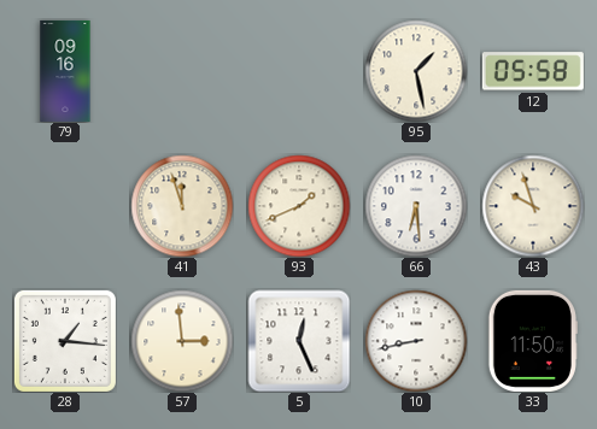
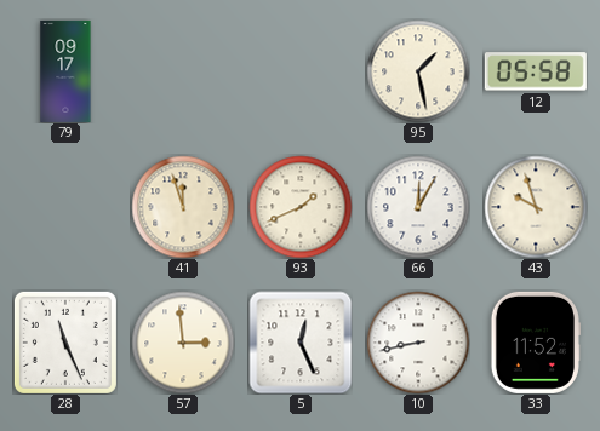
79: 09:16 -> 09:17 (65, 71)
66: 6:29 -> 12:05 (418, 207)
28: 1:16 -> 11:26 (65, 343)
33: 11:50 -> 11:52 (536, 343)
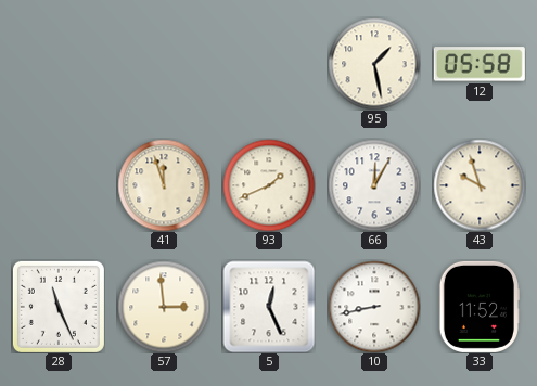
79: 09:17 -> none (65, 71)
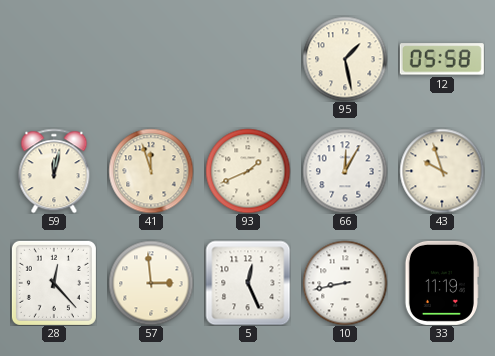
59: none -> 12:02 (54, 171)
28: 11:26 -> 12:23 (54, 283)
33: 11:52 -> 11:19 (442, 283)
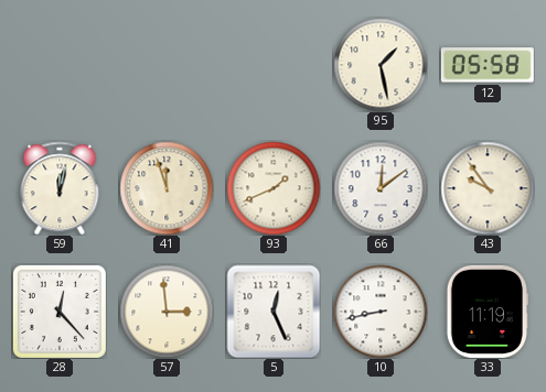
66: 12:05 -> 12:09 (381, 188)
43: 9:57 -> 9:54 (488, 188)
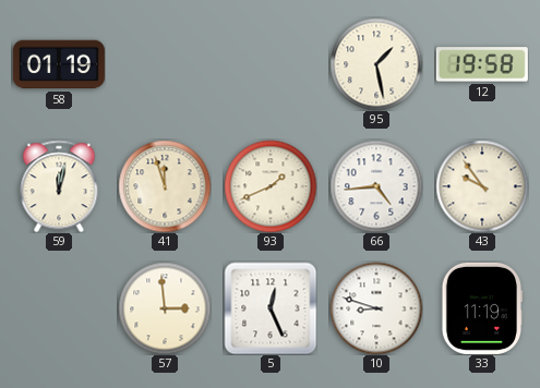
58: none -> 01:19 (59, 64)
12: 05:58 -> 19:58 (482, 64)
66: 12:09 -> 4:44 (376, 186)
28: 12:23 -> none (60, 312)
10: 8:43 -> 8:48 (376, 308)
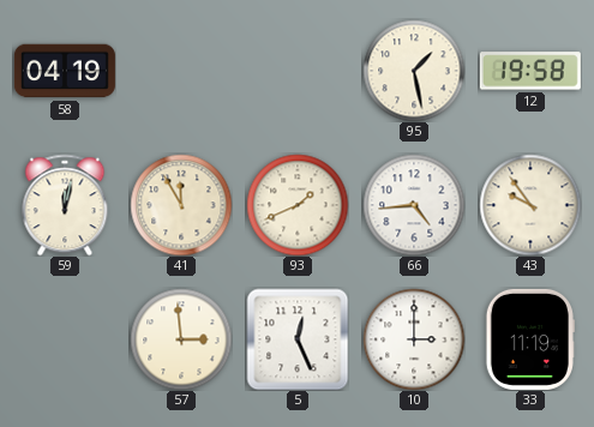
58: 01:19 -> 04:19 (65, 71)
41: 11:57 -> 11:55 (181, 205)
10: 8:48 -> 3:00 (414, 339)
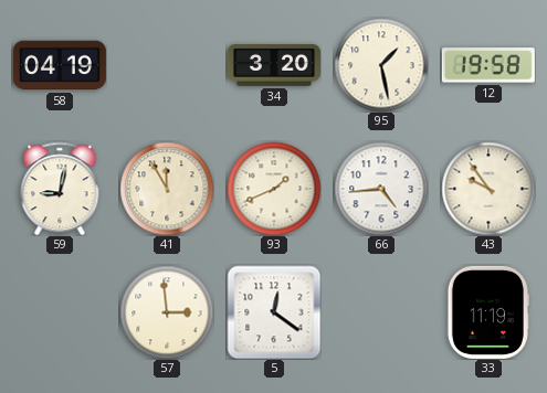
34: none -> 3:20 (274, 65)
59: 12:02 -> 9:02 (60, 189)
5: 12:26 -> 12:21 (274, 312)
10: 3:00 -> none (414, 339)
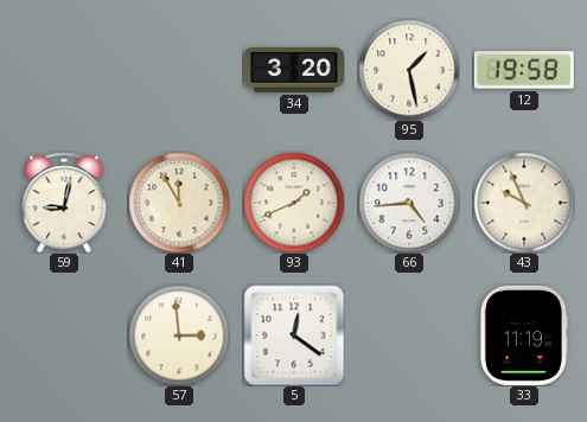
58: 04:19 -> none (60, 65)
43: 9:54 -> 9:56 (524, 203)
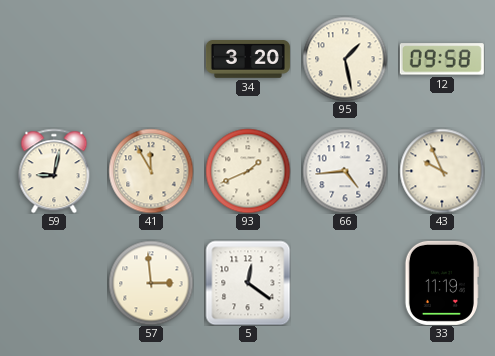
12: 19:58 -> 09:58 (442, 59)
